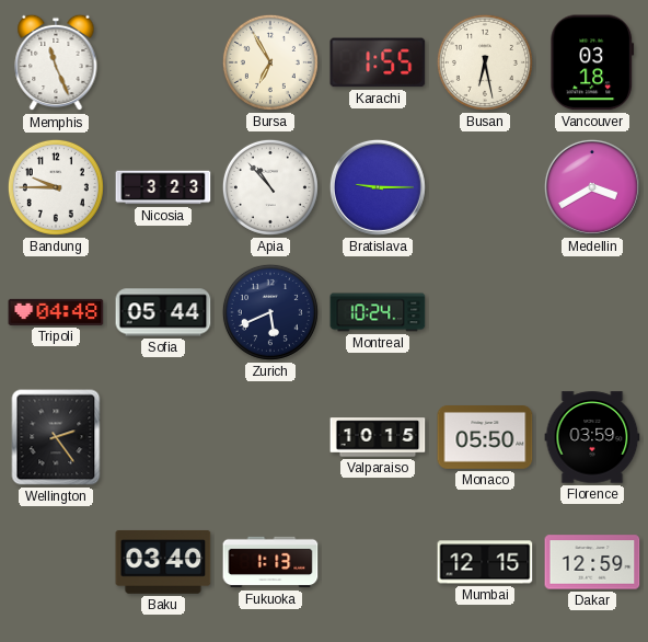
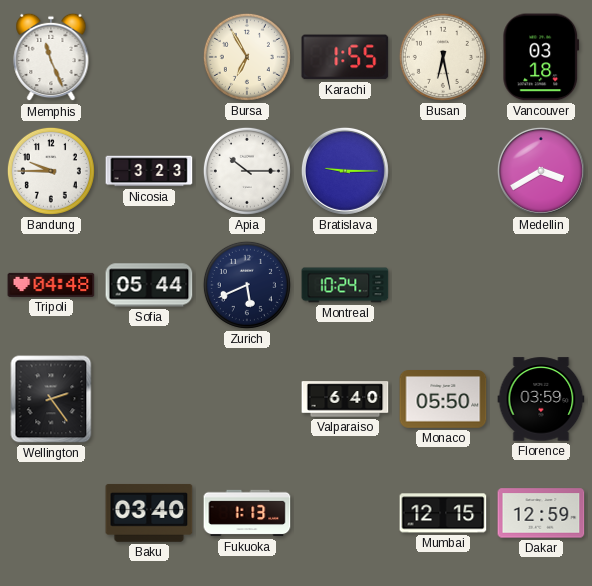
Apia: 10:53 -> 10:15 (247, 171)
Valparaiso: 10:15 -> 6:40 (345, 399)
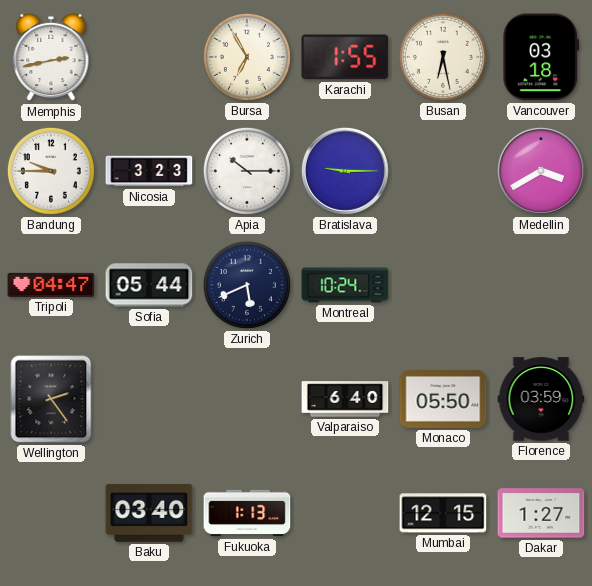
Memphis: 11:26 -> 2:43 (51, 57)
Tripoli: 04:48 -> 04:47 (51, 285)
Dakar: 12:59 -> 1:27 (541, 513)
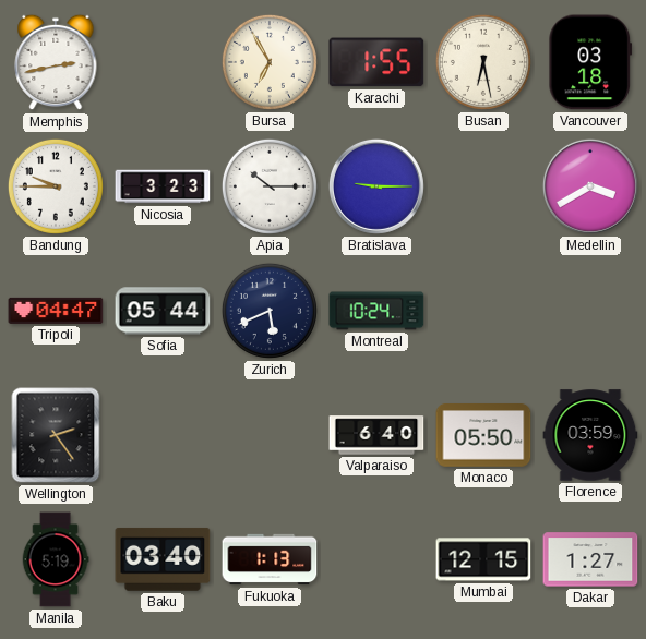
Manila: none -> 5:19 (56, 559)
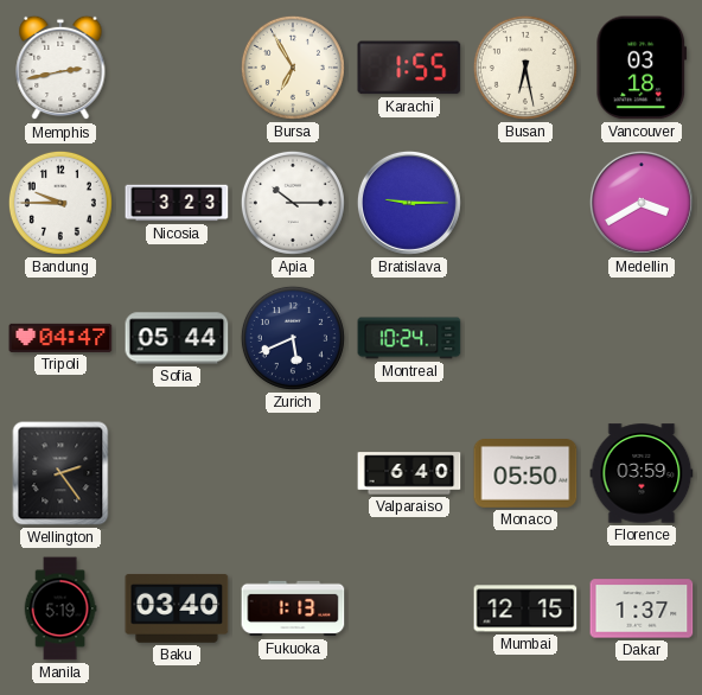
Dakar: 1:27 -> 1:37 (642, 608)
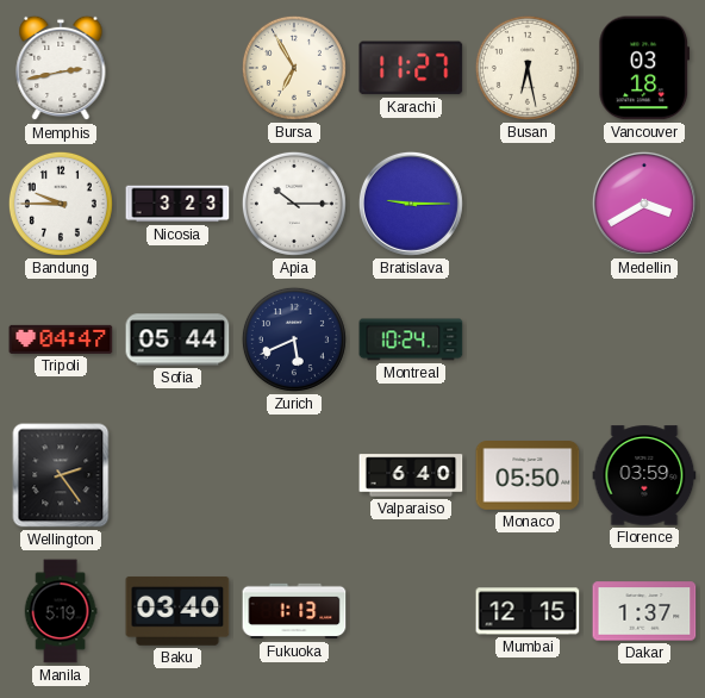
Karachi: 1:55 -> 11:27 (411, 68)
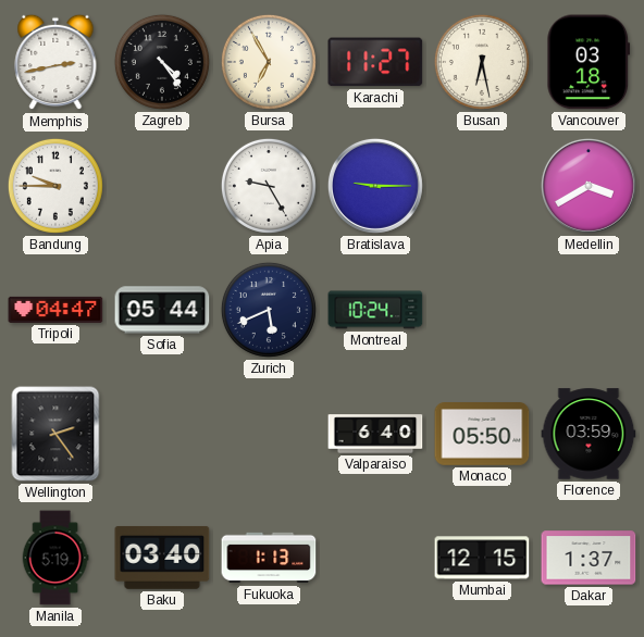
Zagreb: none -> 4:24 (162, 62)
Nicosia: 3:23 -> none (177, 204)
Apia: 10:15 -> 9:25 (269, 186)
